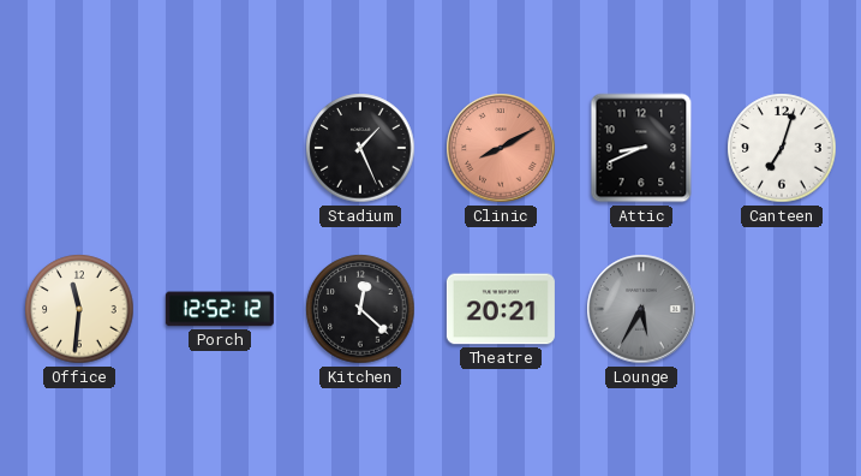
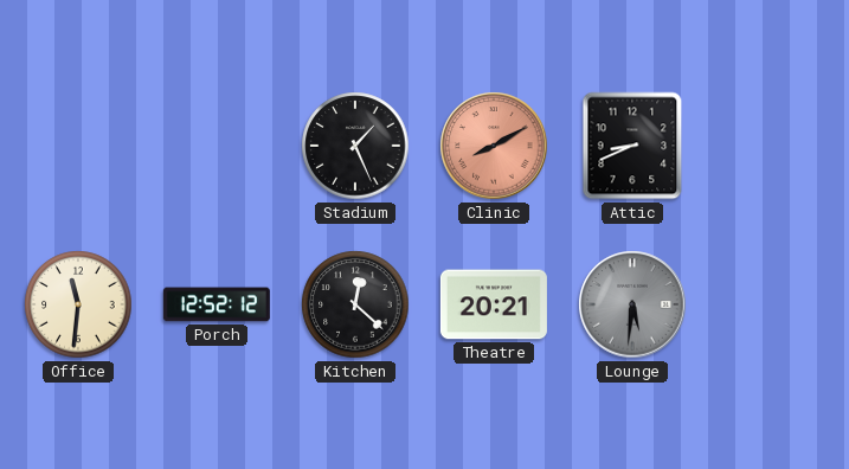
Canteen: 7:03 -> none (782, 148)
Lounge: 5:35 -> 5:31 (632, 304)
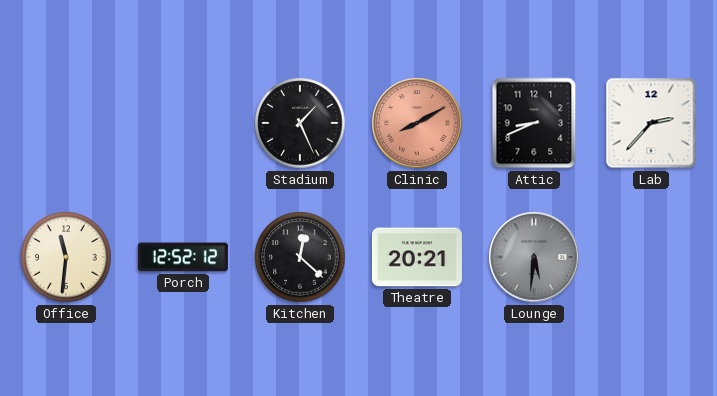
Lab: none -> 2:37 (651, 123)
